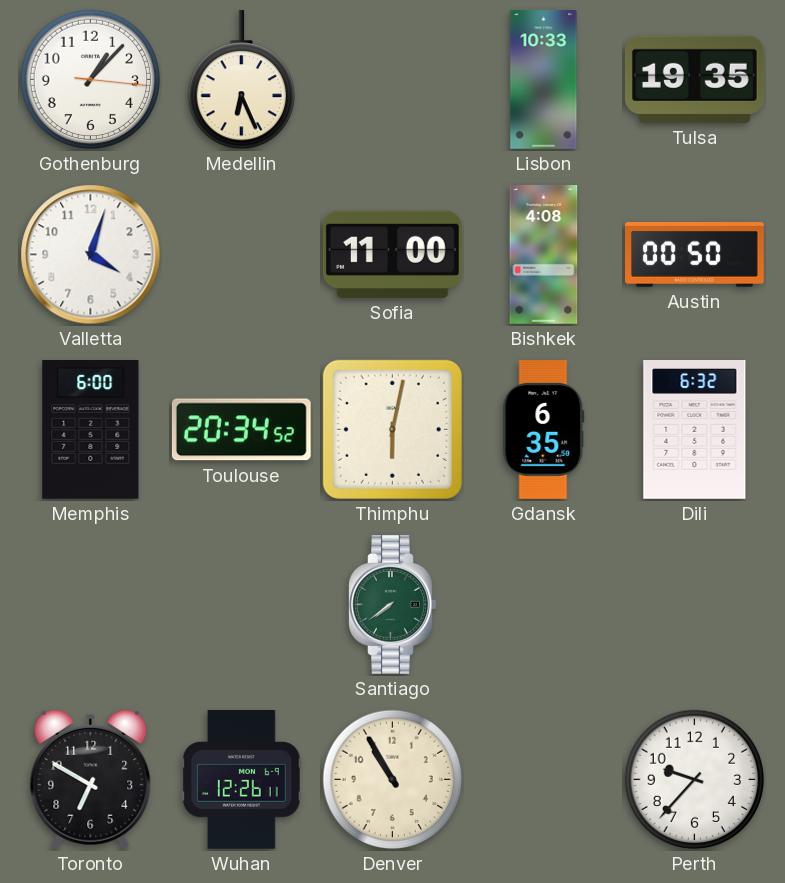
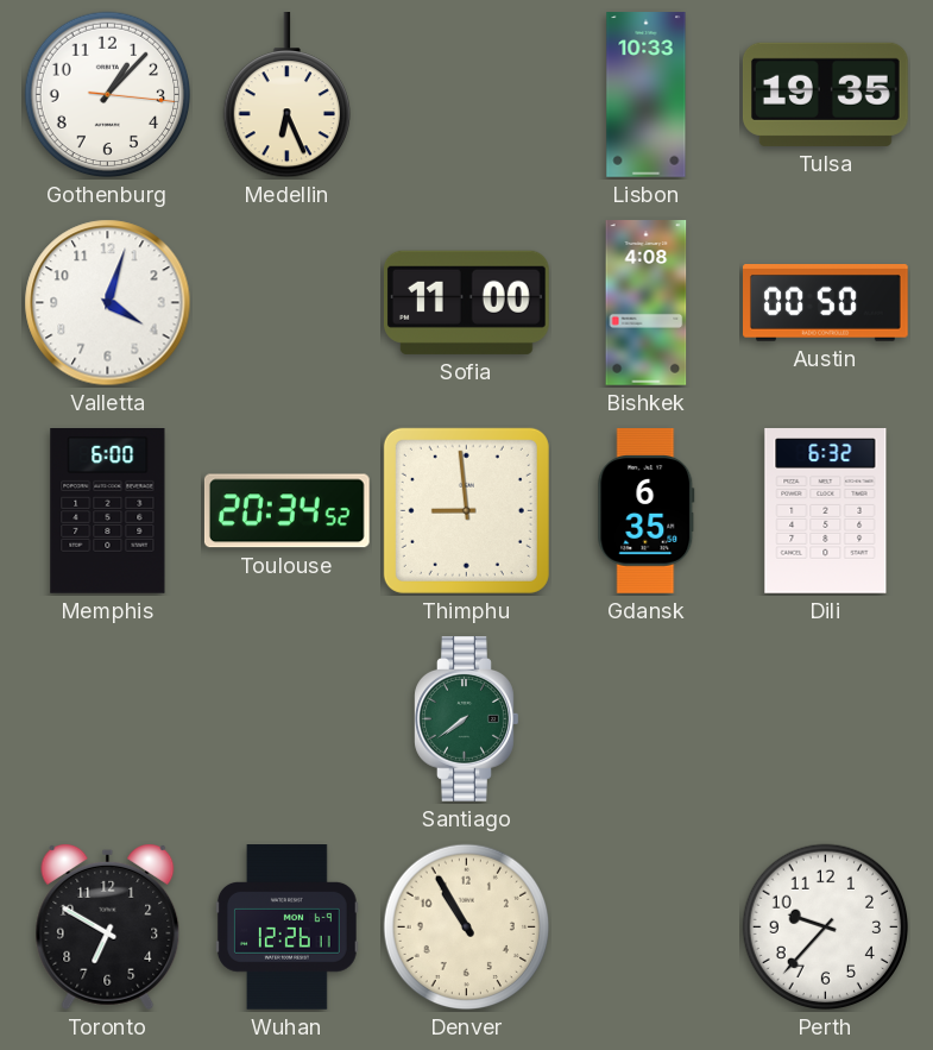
Thimphu: 6:02 -> 8:59 (466, 510)
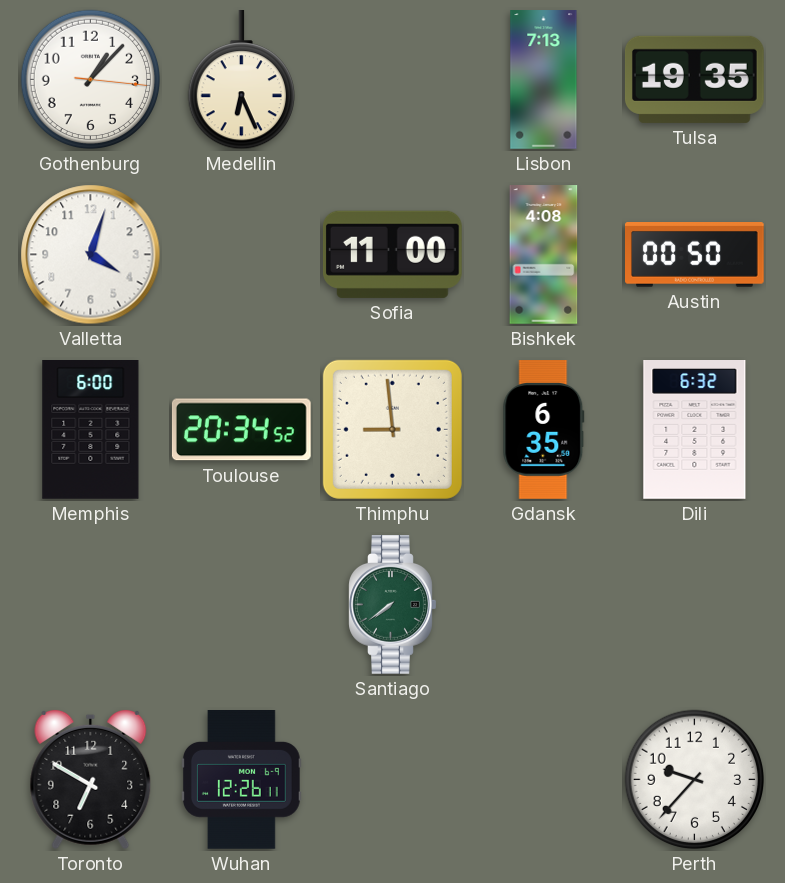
Lisbon: 10:33 -> 7:13 (544, 80)
Denver: 10:55 -> none (467, 928)
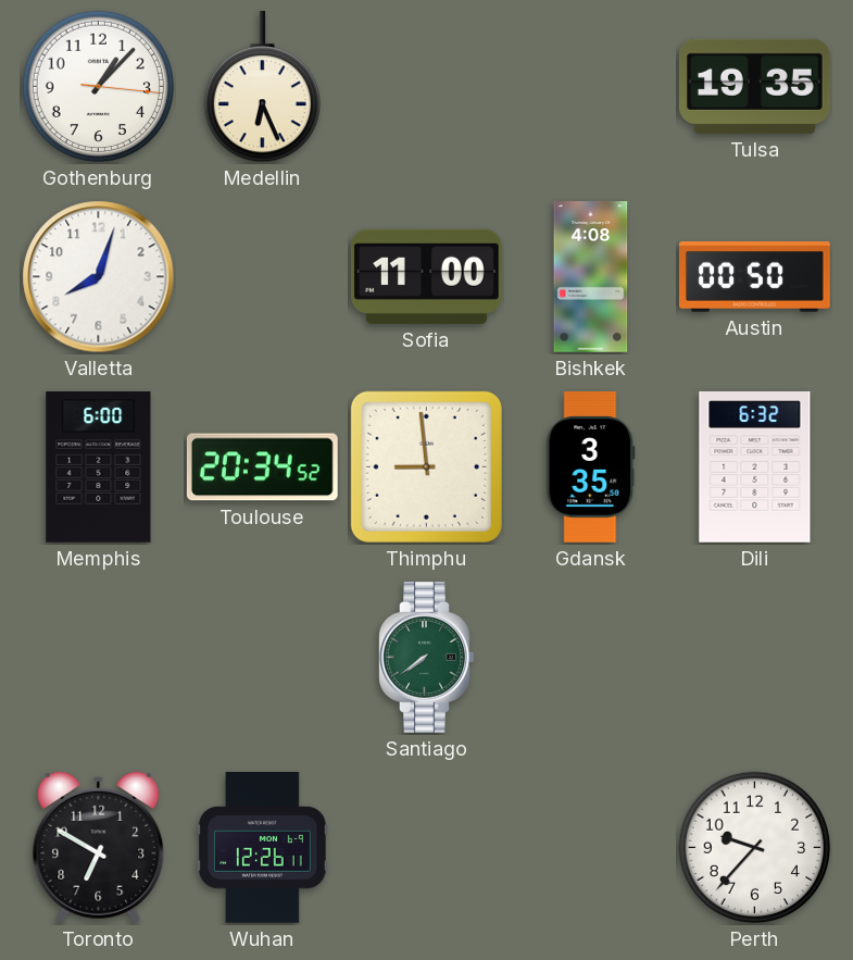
Lisbon: 7:13 -> none (544, 80)
Valletta: 4:03 -> 8:03 (99, 277)
Gdansk: 6:35 -> 3:35 (591, 467)
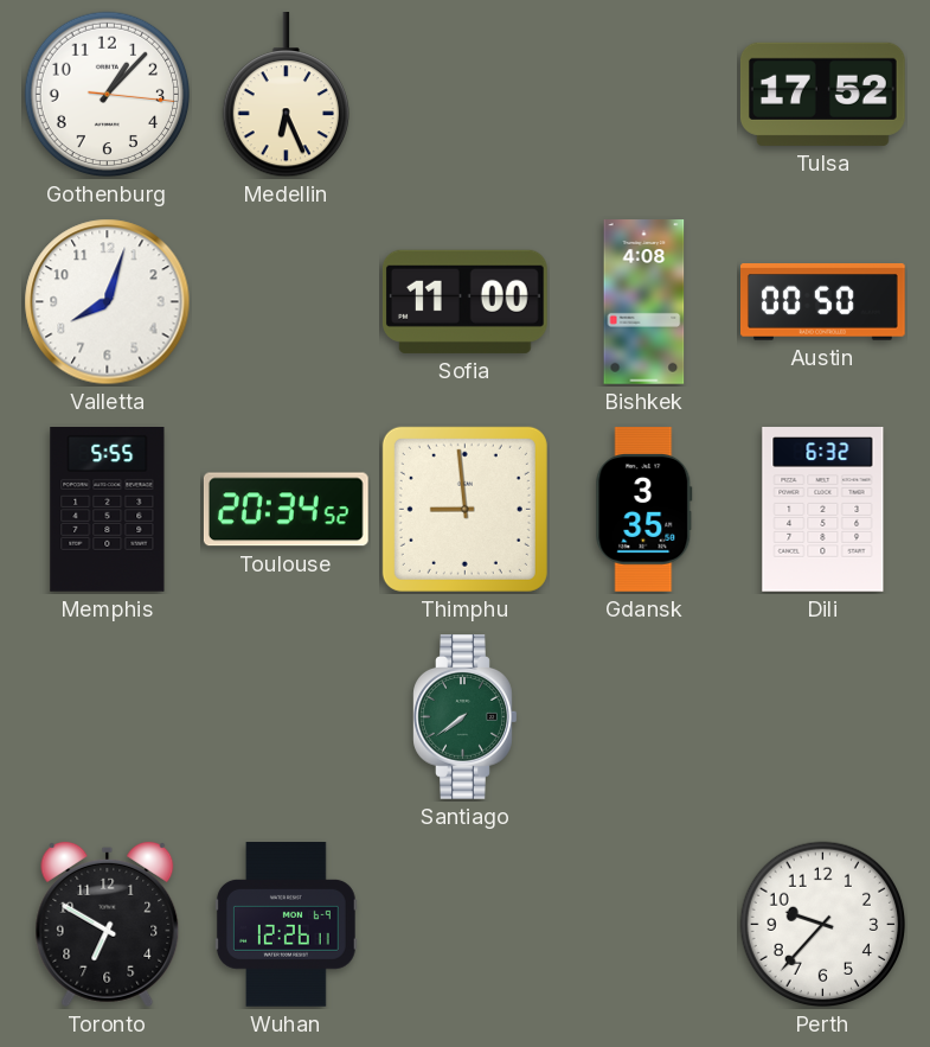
Tulsa: 19:35 -> 17:52 (822, 94)
Memphis: 6:00 -> 5:55 (108, 510)
